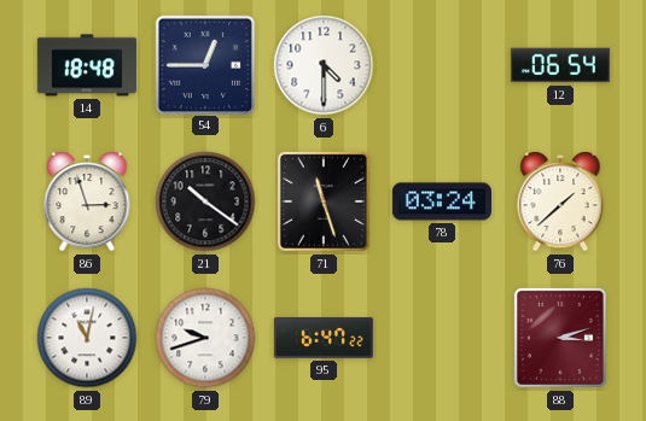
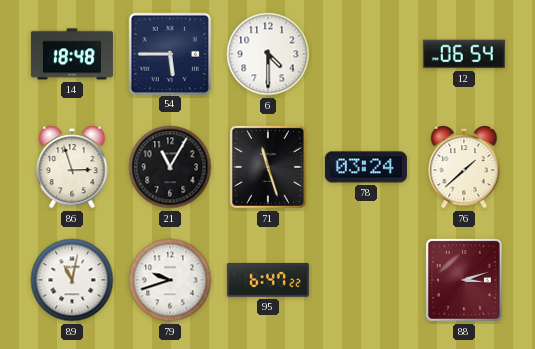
54: 12:45 -> 5:45 (169, 53)
21: 10:21 -> 11:05 (170, 167)
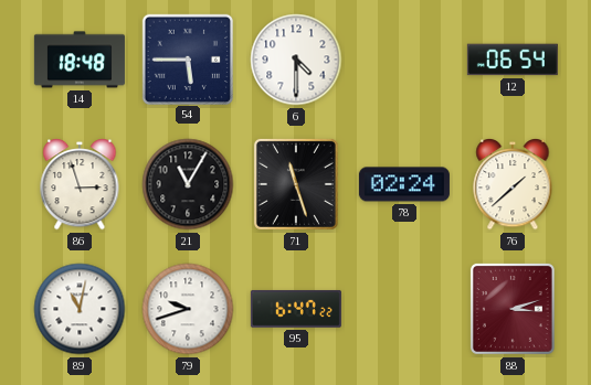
78: 03:24 -> 02:24 (404, 184)
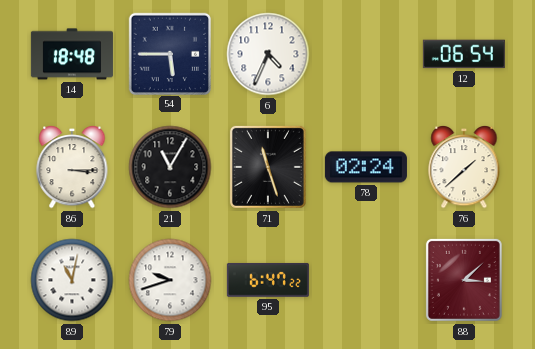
6: 4:30 -> 4:34 (268, 54)
86: 2:57 -> 3:15 (72, 168)
88: 3:12 -> 3:08 (464, 280)
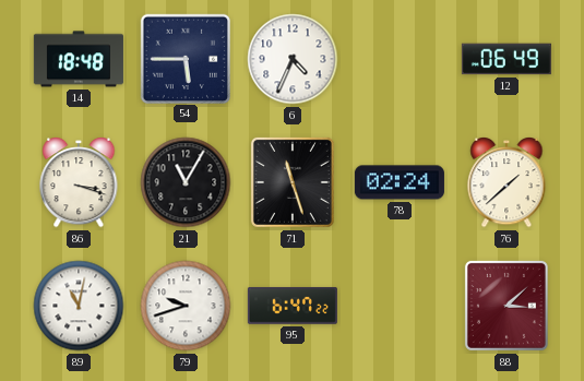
12: 06:54 -> 06:49 (506, 59)
86: 3:15 -> 3:18 (79, 183)
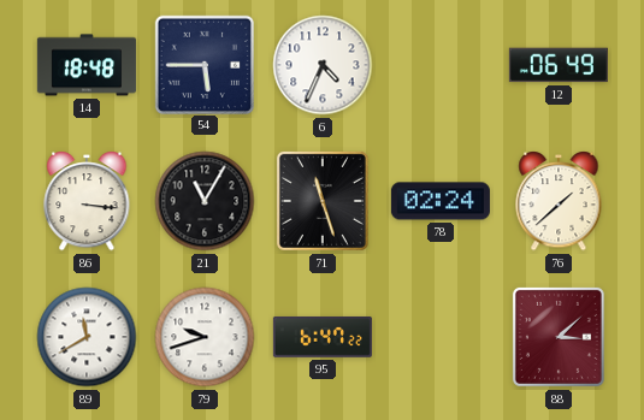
86: 3:18 -> 3:16 (87, 202)
89: 11:02 -> 11:40 (87, 337)
